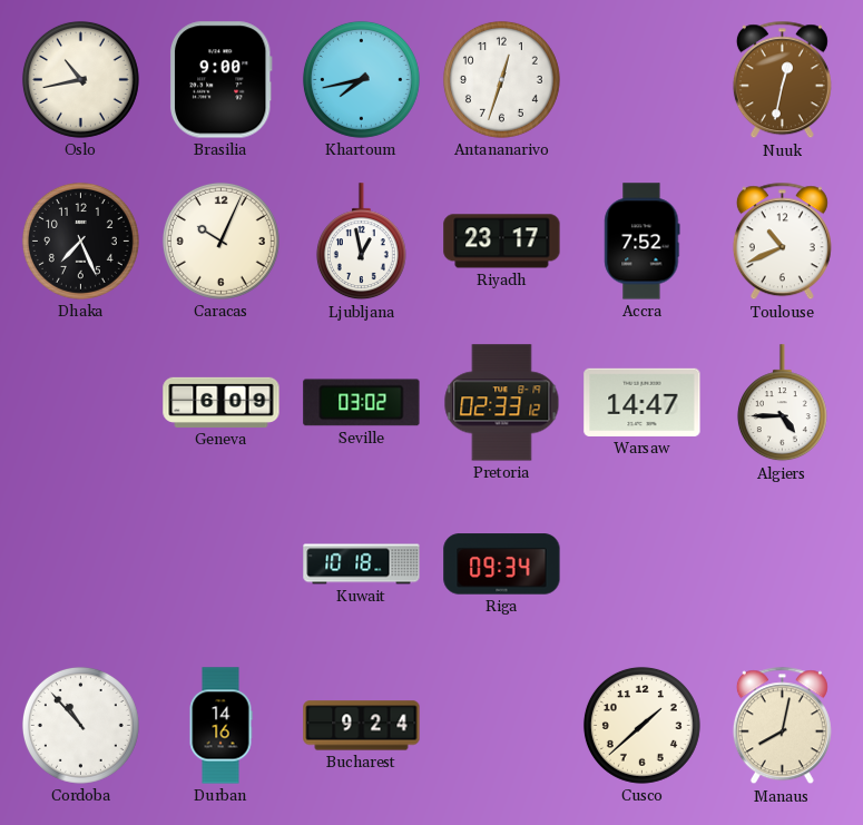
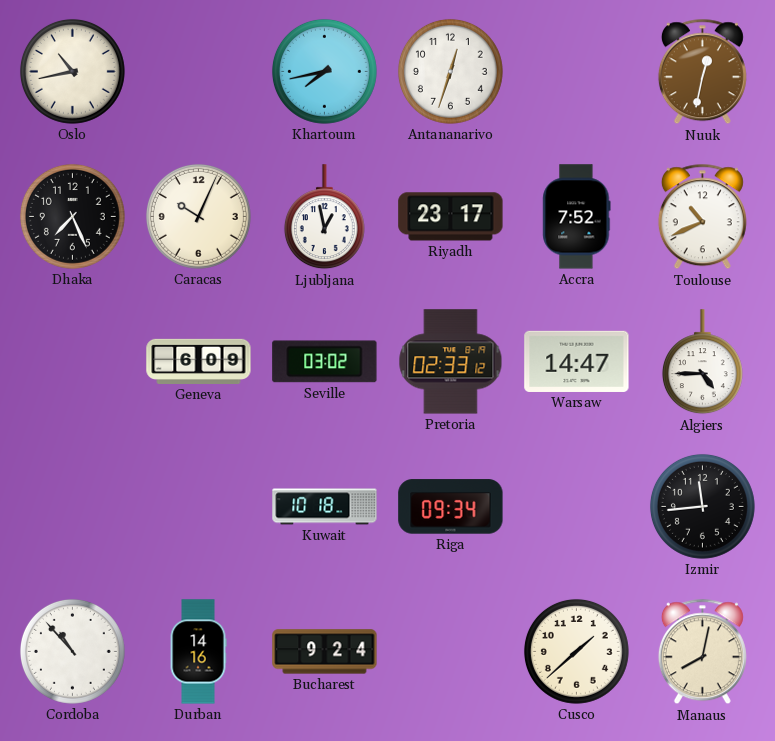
Brasilia: 9:00 -> none (220, 80)
Izmir: none -> 11:44 (702, 506)
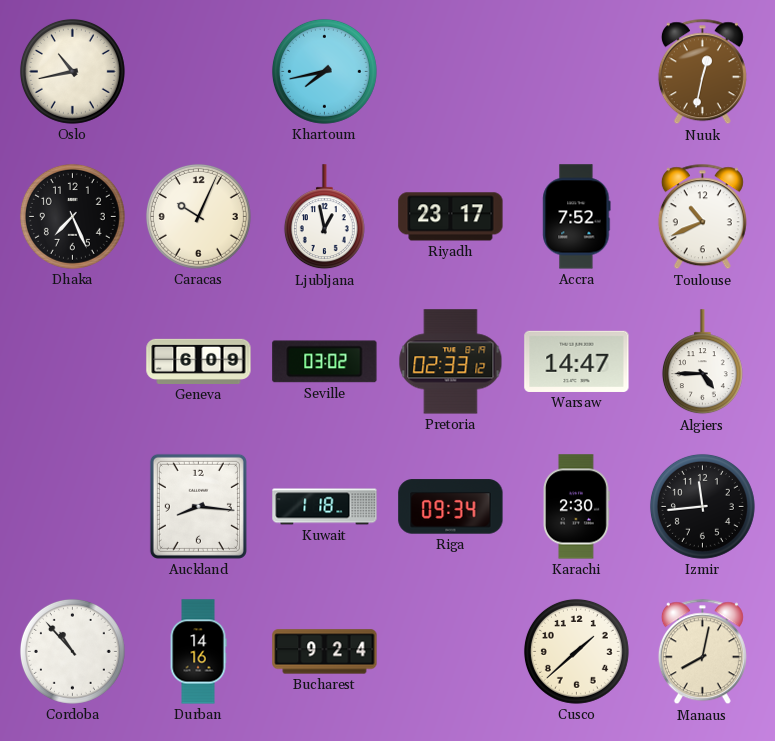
Antananarivo: 12:33 -> none (450, 71)
Auckland: none -> 8:16 (198, 506)
Kuwait: 10:18 -> 1:18 (325, 507)
Karachi: none -> 2:30 (577, 507)
